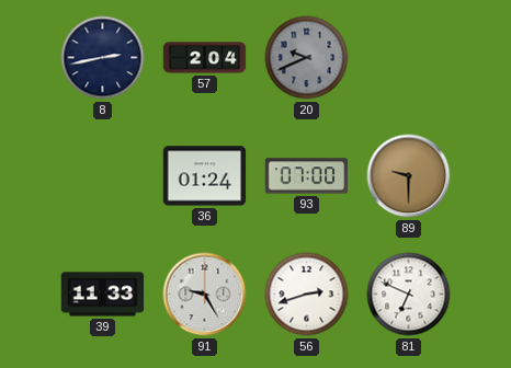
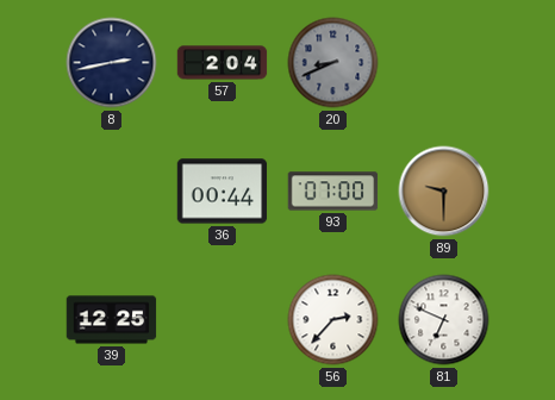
20: 9:41 -> 8:41 (333, 63)
36: 01:24 -> 00:44 (223, 192)
39: 11:33 -> 12:25 (112, 320)
91: 9:25 -> none (205, 295)
56: 2:42 -> 2:37 (333, 320)
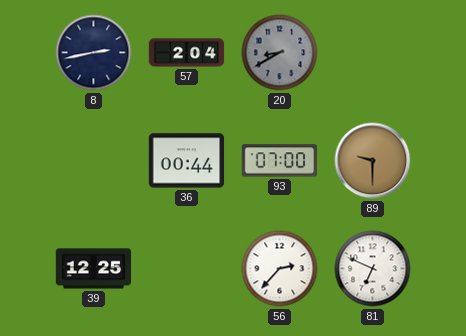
20: 8:41 -> 8:40 (280, 53)
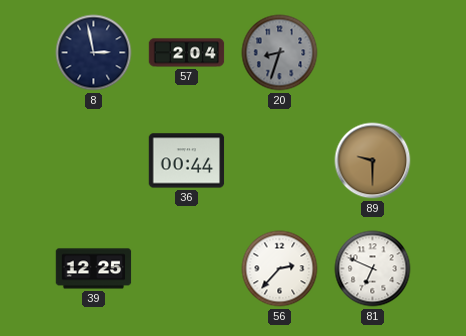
8: 2:43 -> 2:58 (94, 53)
20: 8:40 -> 8:33 (280, 53)
93: 07:00 -> none (280, 161)
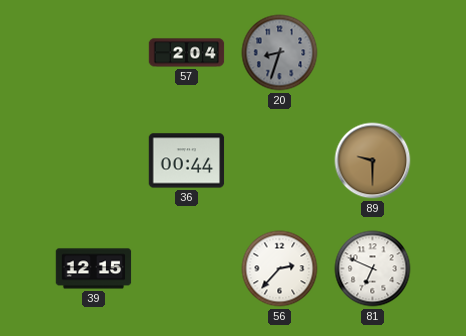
8: 2:58 -> none (94, 53)
39: 12:25 -> 12:15 (94, 269)
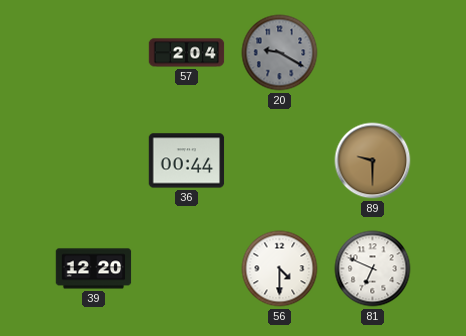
20: 8:33 -> 9:20 (280, 53)
39: 12:15 -> 12:20 (94, 269)
56: 2:37 -> 4:30 (280, 269)
